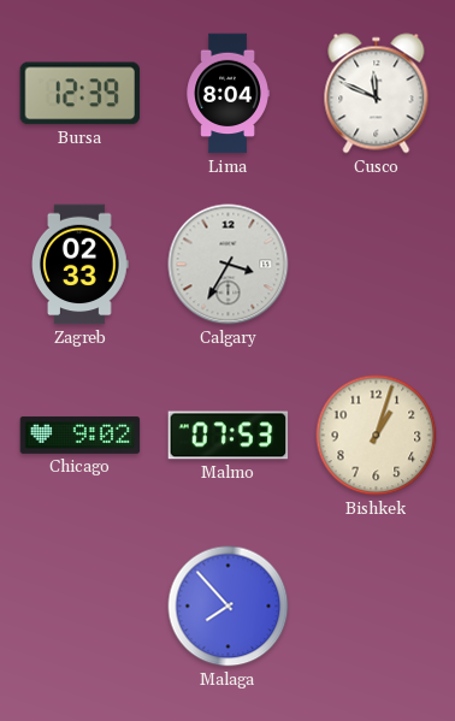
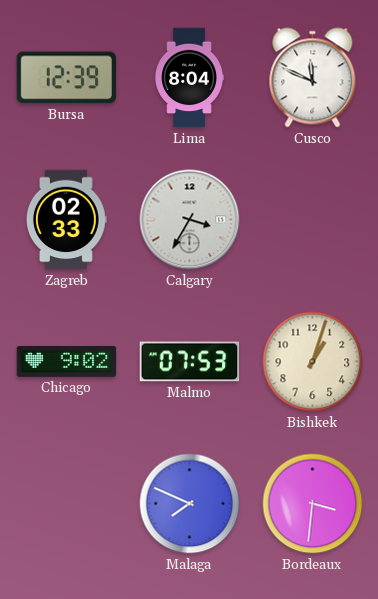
Malaga: 7:53 -> 7:49 (190, 504)
Bordeaux: none -> 3:31 (313, 504)
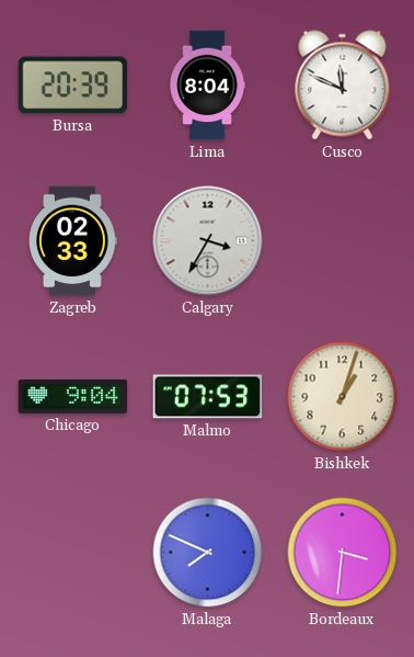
Bursa: 12:39 -> 20:39 (73, 86)
Chicago: 9:02 -> 9:04 (73, 396)
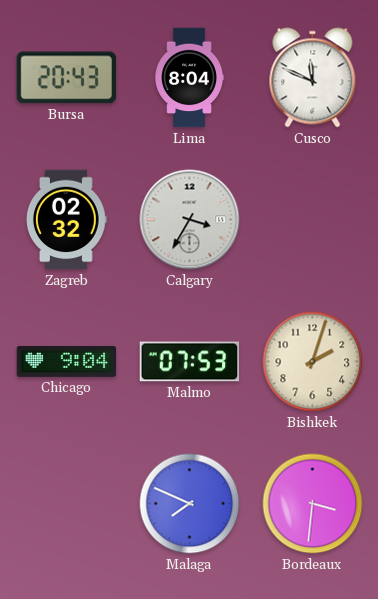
Bursa: 20:39 -> 20:43 (67, 78)
Zagreb: 02:33 -> 02:32 (67, 220)
Bishkek: 1:03 -> 2:03 (313, 362)
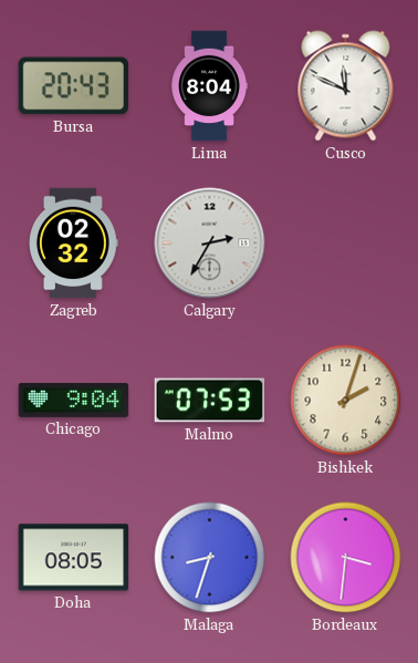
Calgary: 3:35 -> 2:35 (210, 244)
Doha: none -> 08:05 (74, 558)
Malaga: 7:49 -> 8:33 (210, 558)
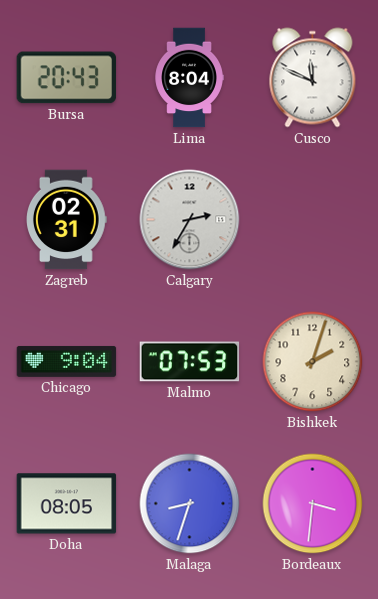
Zagreb: 02:32 -> 02:31 (67, 220)
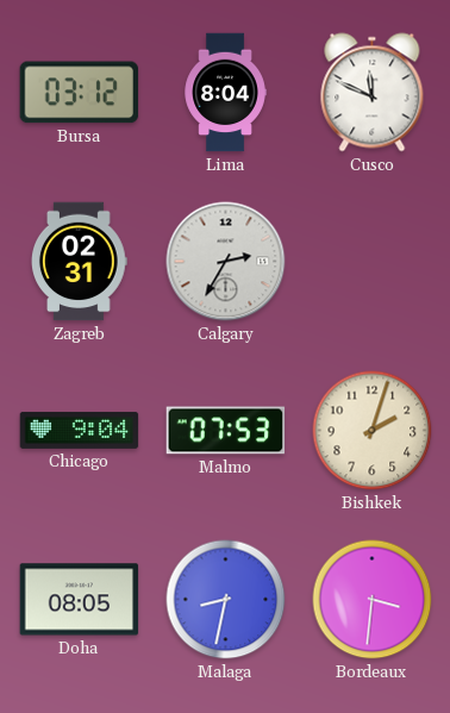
Bursa: 20:43 -> 03:12 (80, 93)
Malaga: 8:33 -> 8:32 (226, 600)
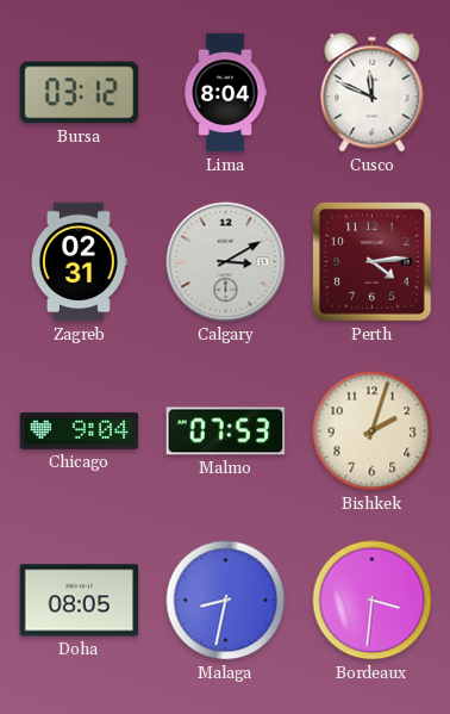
Calgary: 2:35 -> 3:10 (226, 262)
Perth: none -> 4:14 (373, 262)
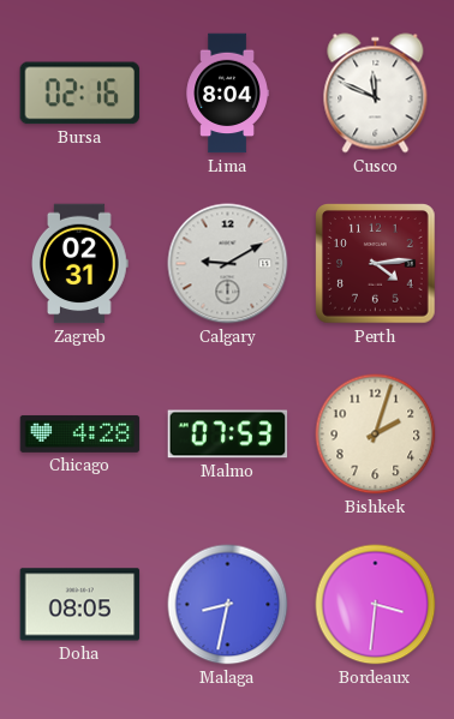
Bursa: 03:12 -> 02:16 (80, 94)
Calgary: 3:10 -> 9:10 (228, 264)
Chicago: 9:04 -> 4:28 (80, 433)
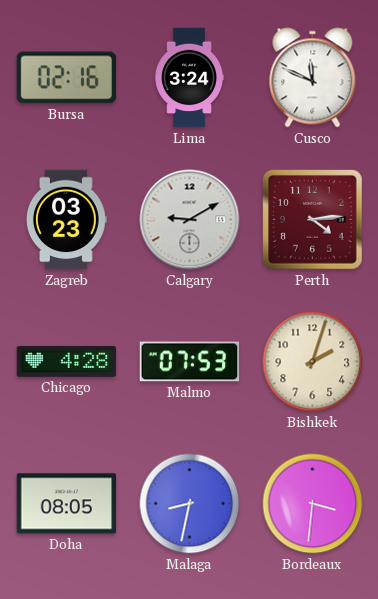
Lima: 8:04 -> 3:24 (189, 78)
Zagreb: 02:31 -> 03:23 (67, 220)
